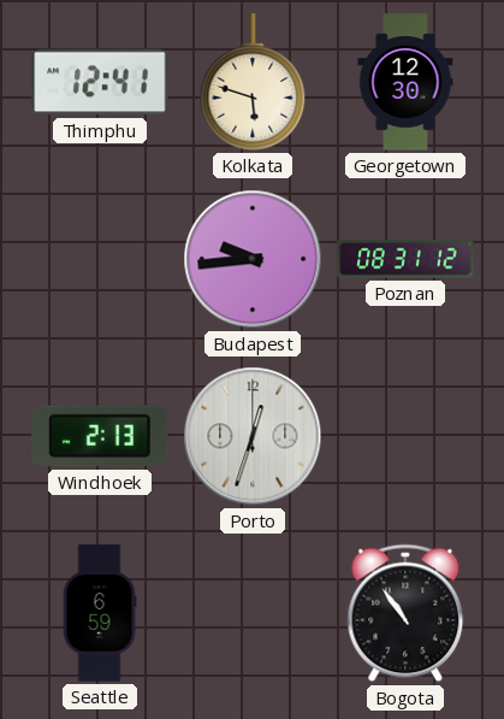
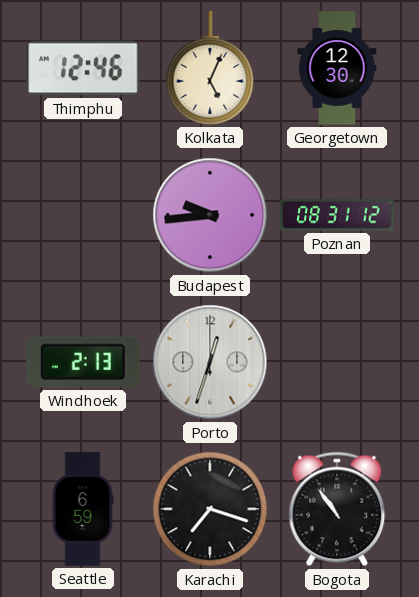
Thimphu: 12:41 -> 12:46 (83, 68)
Kolkata: 5:48 -> 5:04 (210, 68)
Karachi: none -> 7:18 (210, 509)
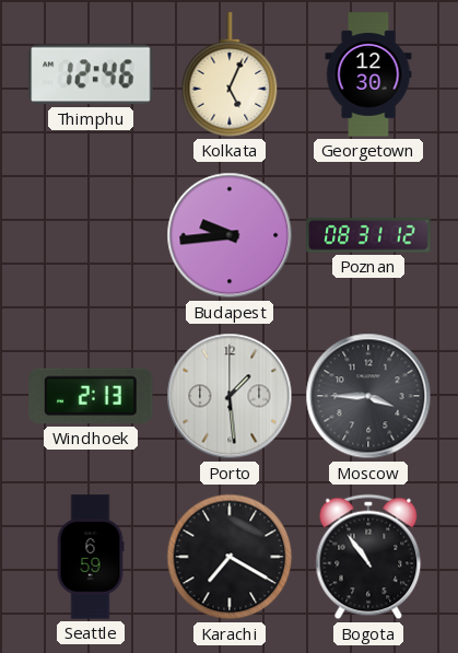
Porto: 12:33 -> 1:29 (230, 396)
Moscow: none -> 3:45 (368, 396)
Karachi: 7:18 -> 7:20 (230, 557)
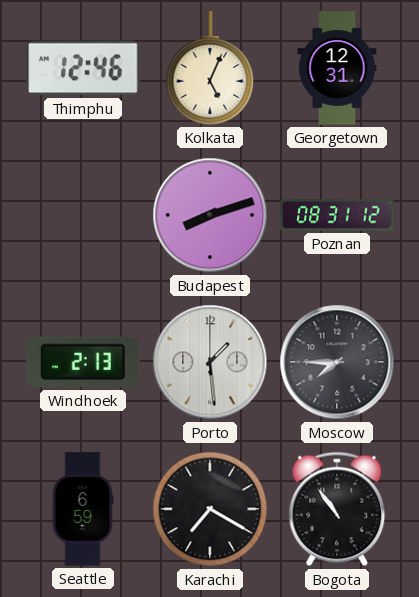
Georgetown: 12:30 -> 12:31 (337, 68)
Budapest: 9:44 -> 8:12 (210, 215)
Moscow: 3:45 -> 7:45 (337, 362)
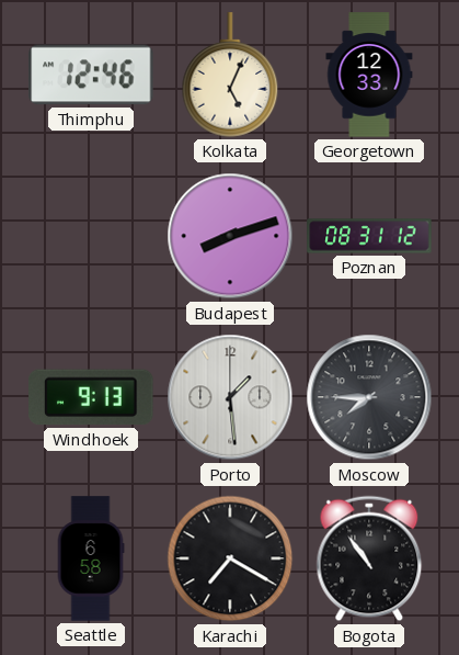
Georgetown: 12:31 -> 12:33 (369, 75)
Windhoek: 2:13 -> 9:13 (91, 397)
Seattle: 6:59 -> 6:58 (91, 558)
